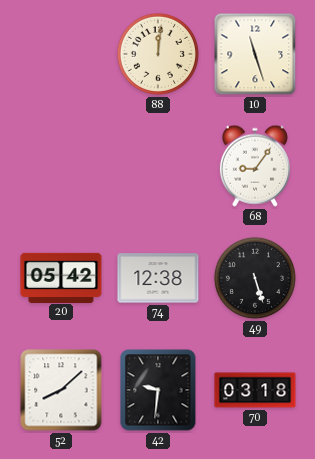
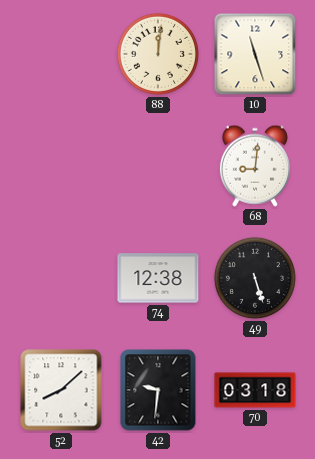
68: 9:06 -> 9:01 (255, 166)
20: 05:42 -> none (61, 277)
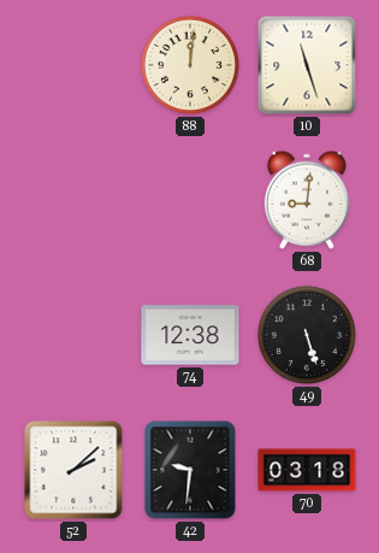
52: 8:08 -> 2:08 (73, 470)
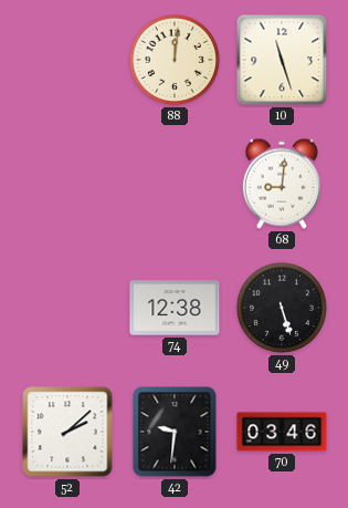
70: 03:18 -> 03:46 (282, 432)
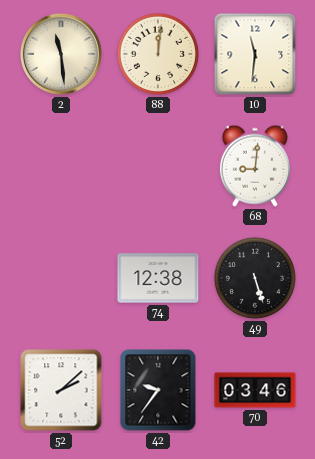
2: none -> 11:29 (61, 54)
10: 11:27 -> 11:31 (255, 54)
42: 9:31 -> 9:36 (158, 390)
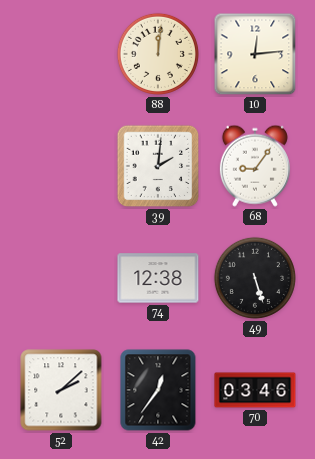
2: 11:29 -> none (61, 54)
10: 11:31 -> 12:14 (255, 54)
39: none -> 2:01 (158, 166)
68: 9:01 -> 9:06 (255, 166)
42: 9:36 -> 12:36 (158, 390)
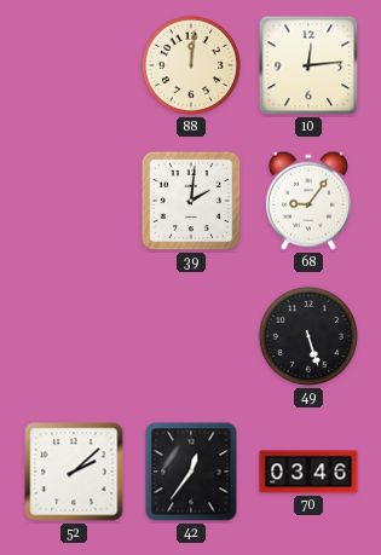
74: 12:38 -> none (158, 278)
